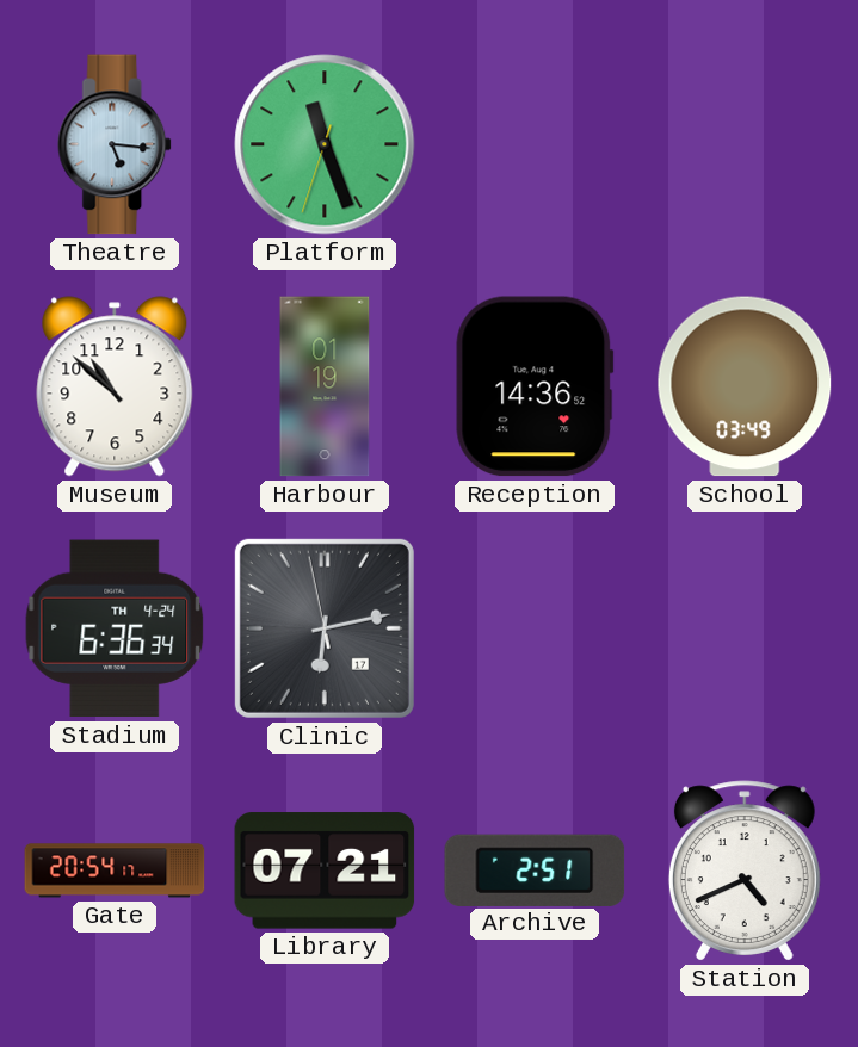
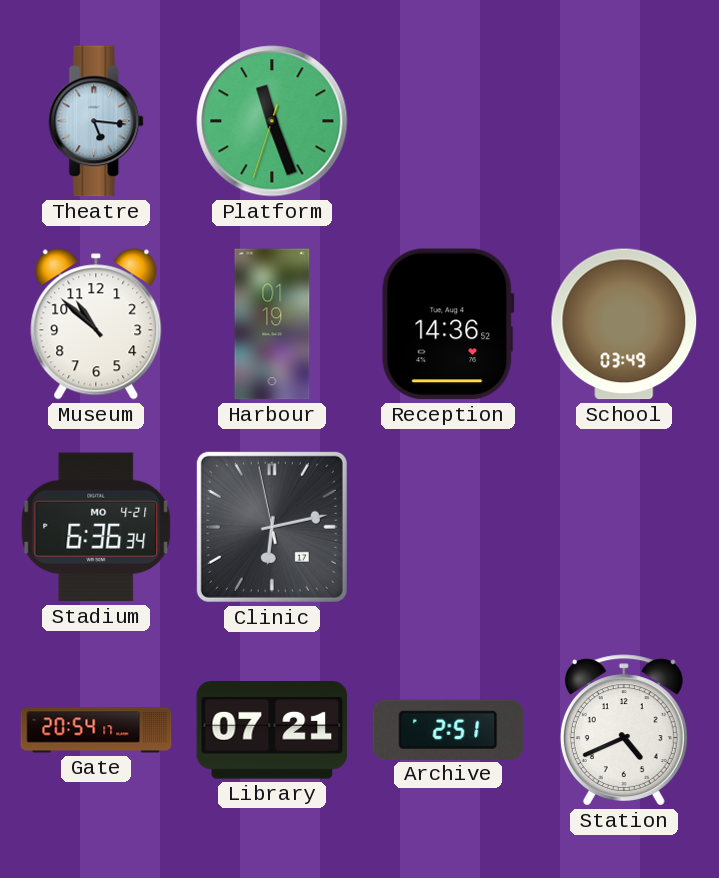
Stadium date: TH 4-24 -> MO 4-21 (96, 527)
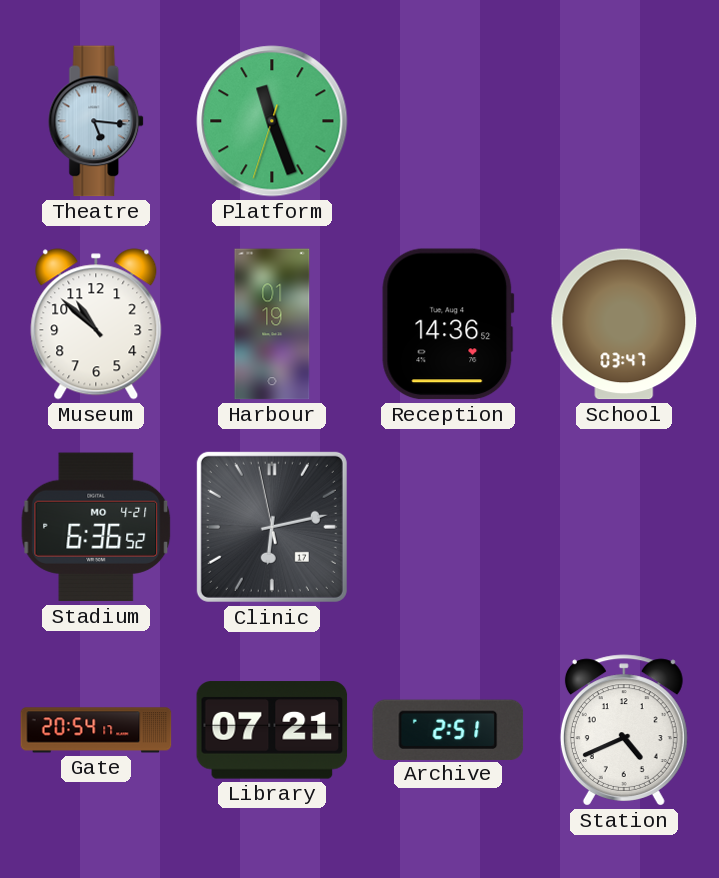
School: 03:49 -> 03:47 (624, 324)
Stadium: 6:36:34 -> 6:36:52 (96, 527)
